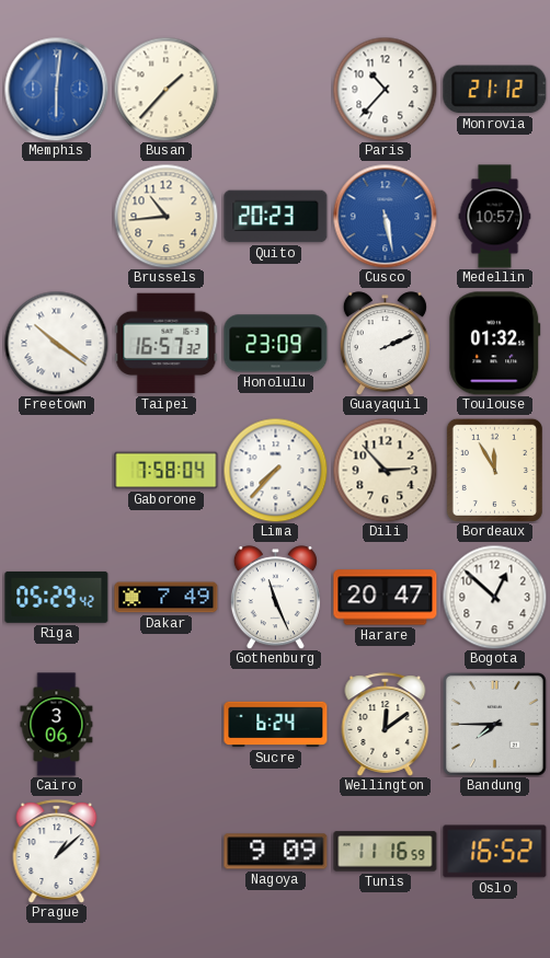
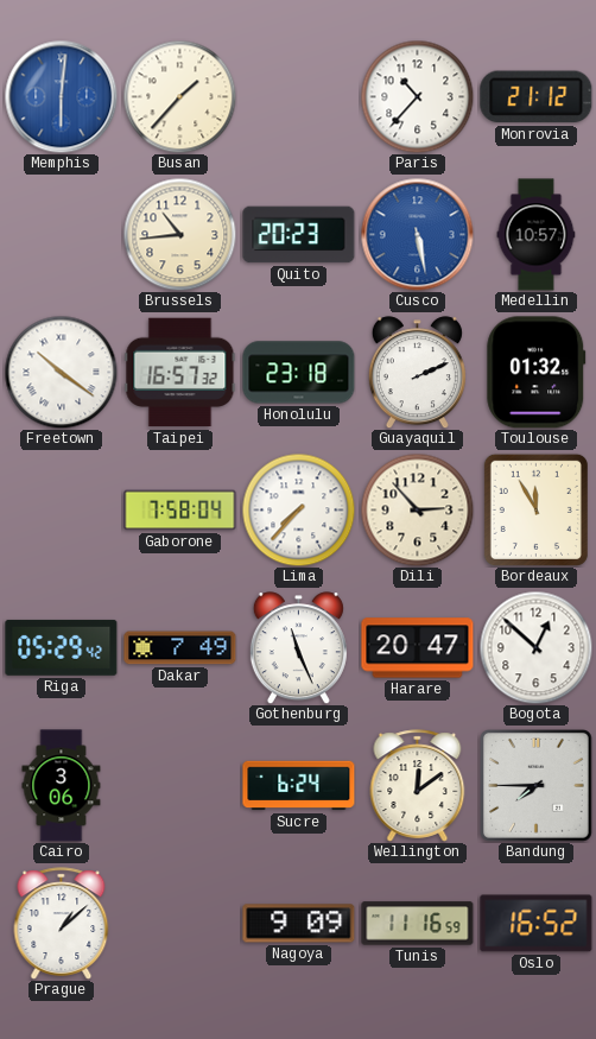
Honolulu: 23:09 -> 23:18 (299, 373)
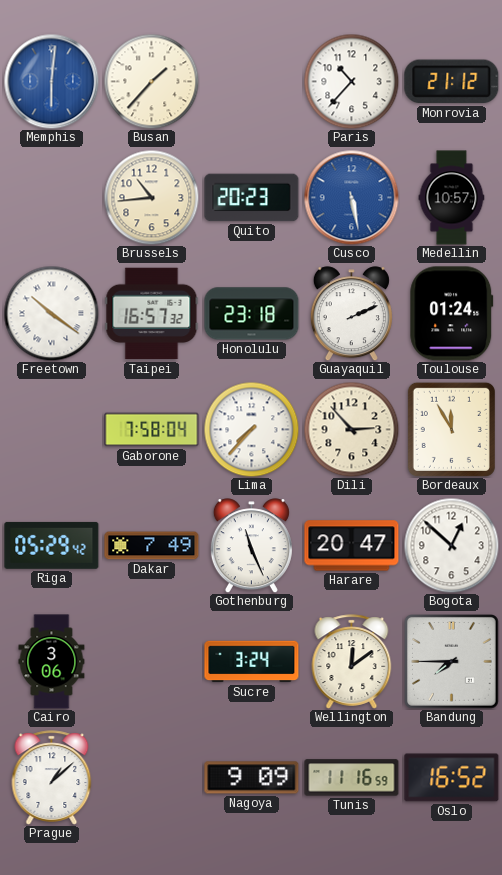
Toulouse: 01:32 -> 01:24 (452, 314)
Sucre: 6:24 -> 3:24 (252, 662)
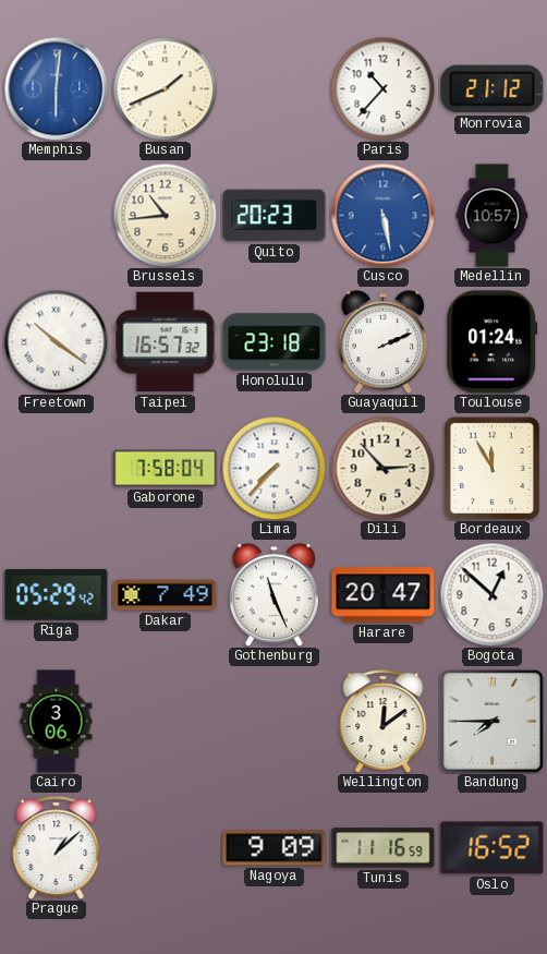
Busan: 1:37 -> 1:41 (165, 88)
Sucre: 3:24 -> none (252, 662)
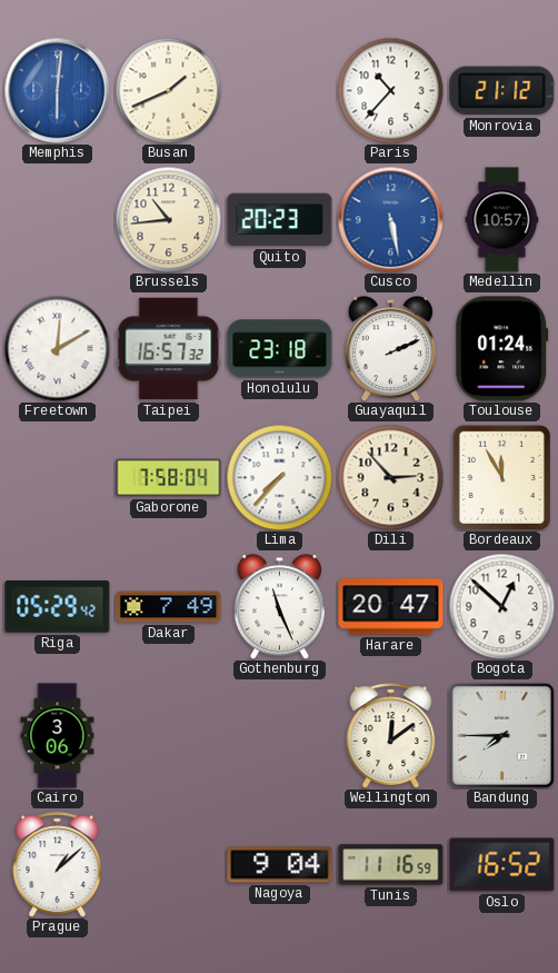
Freetown: 10:21 -> 12:10 (57, 348)
Nagoya: 9:09 -> 9:04 (280, 865)
